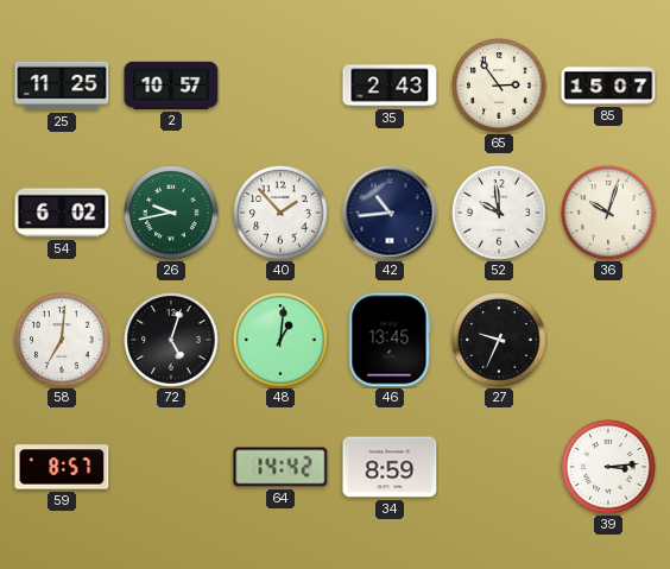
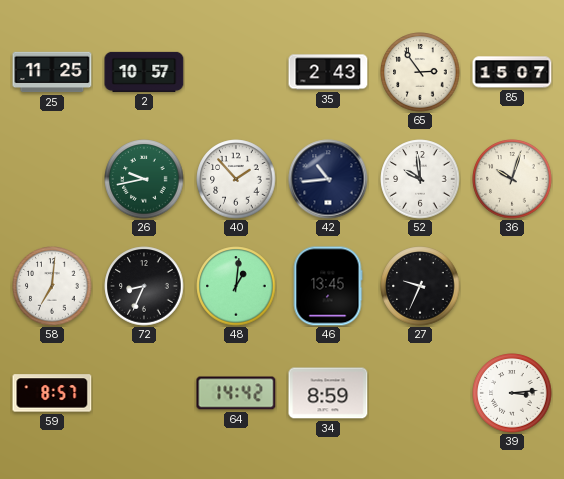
54: 6:02 -> none (62, 213)
72: 5:03 -> 8:34 (144, 286)
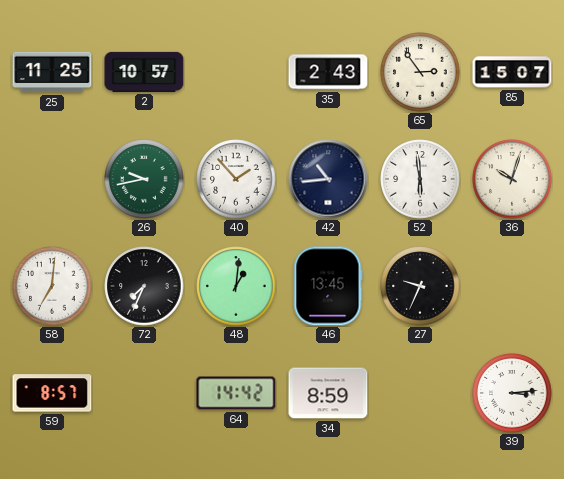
52: 9:59 -> 5:59 (420, 179)
72: 8:34 -> 7:34 (144, 286)
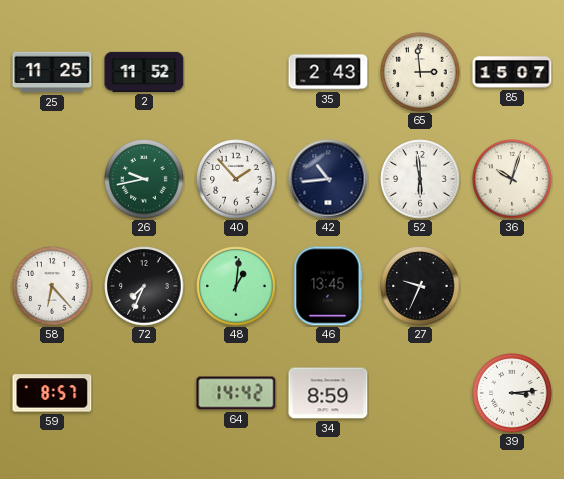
2: 10:57 -> 11:52 (144, 72)
65: 2:54 -> 2:59 (420, 72)
58: 7:01 -> 6:23 (52, 286)
